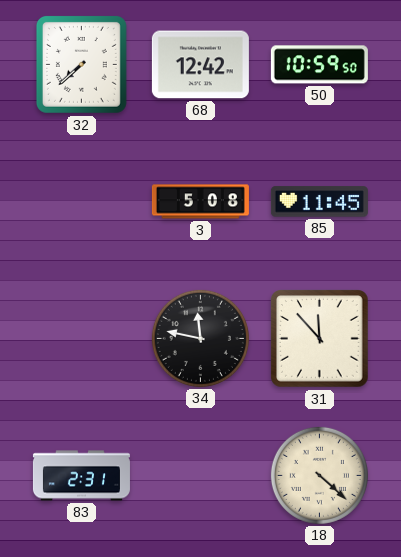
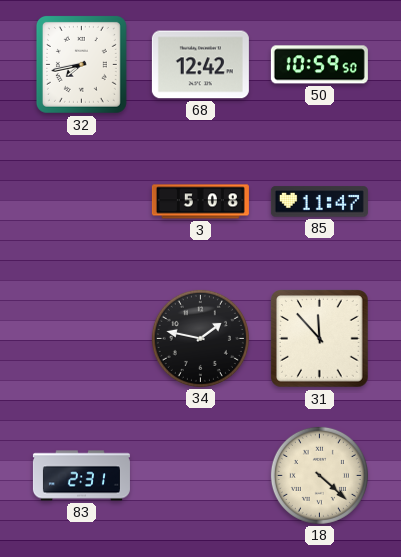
32: 7:38 -> 7:43 (81, 64)
85: 11:45 -> 11:47 (319, 202)
34: 11:47 -> 1:47 (200, 338)
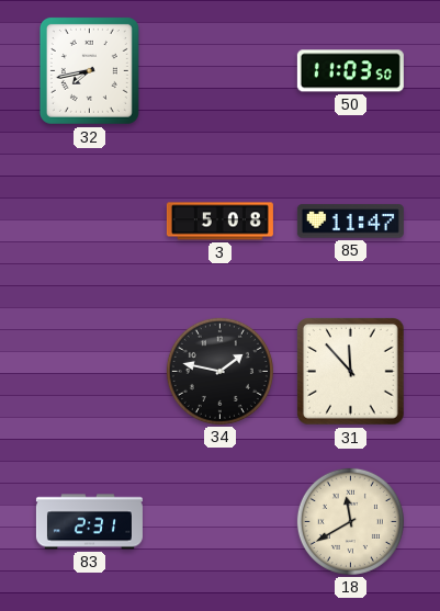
68: 12:42 -> none (200, 65)
50: 10:59 -> 11:03 (350, 71)
18: 4:22 -> 11:40 (350, 521)
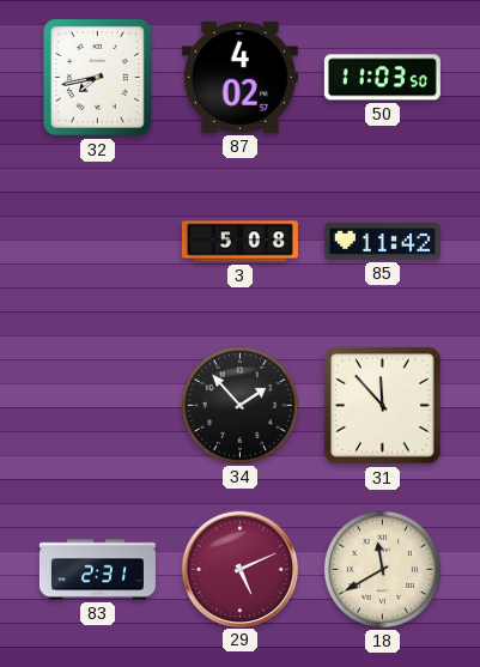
87: none -> 4:02 (239, 77)
85: 11:47 -> 11:42 (382, 242)
34: 1:47 -> 1:53 (239, 405)
29: none -> 5:11 (239, 569)
